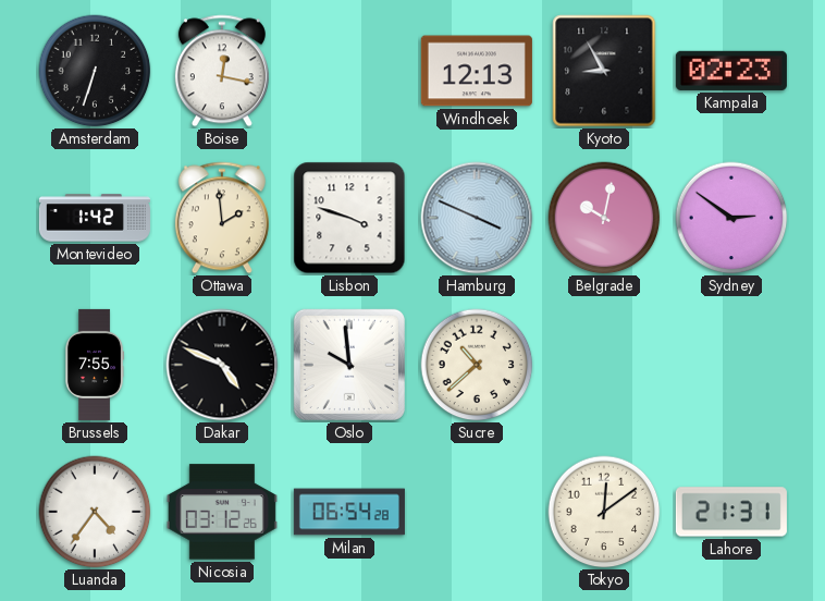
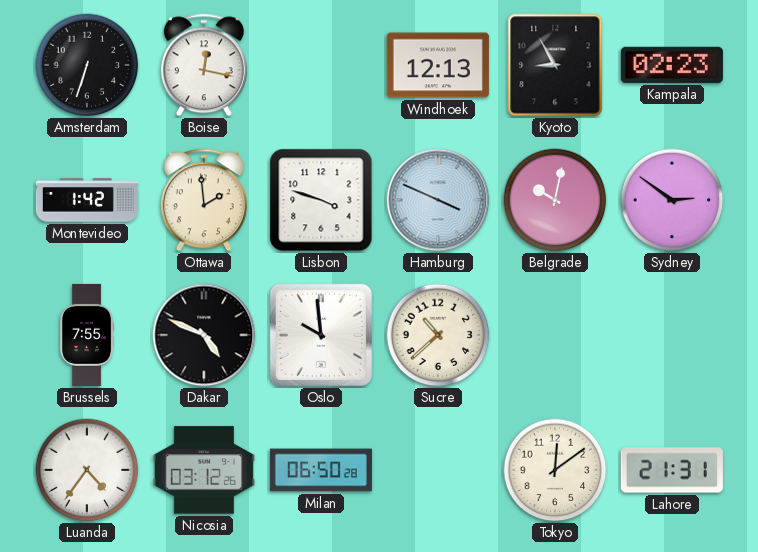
Milan: 06:54 -> 06:50 (321, 470)
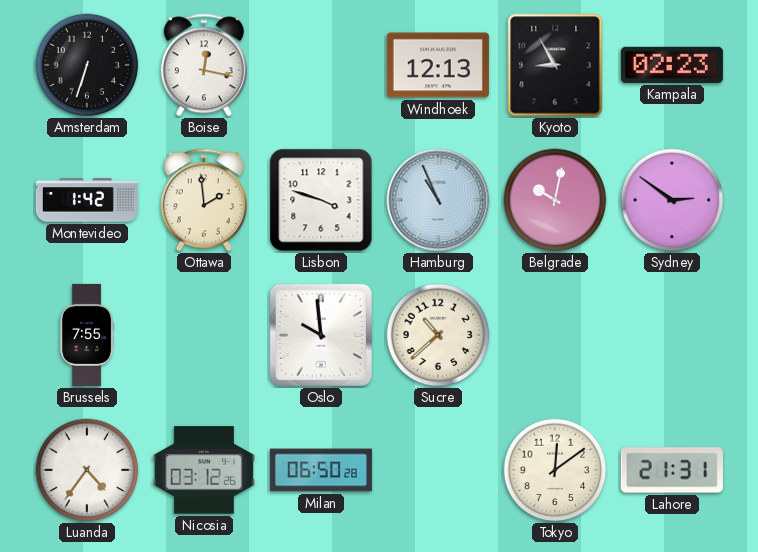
Hamburg: 3:49 -> 10:56 (438, 200)
Dakar: 4:49 -> none (204, 335)
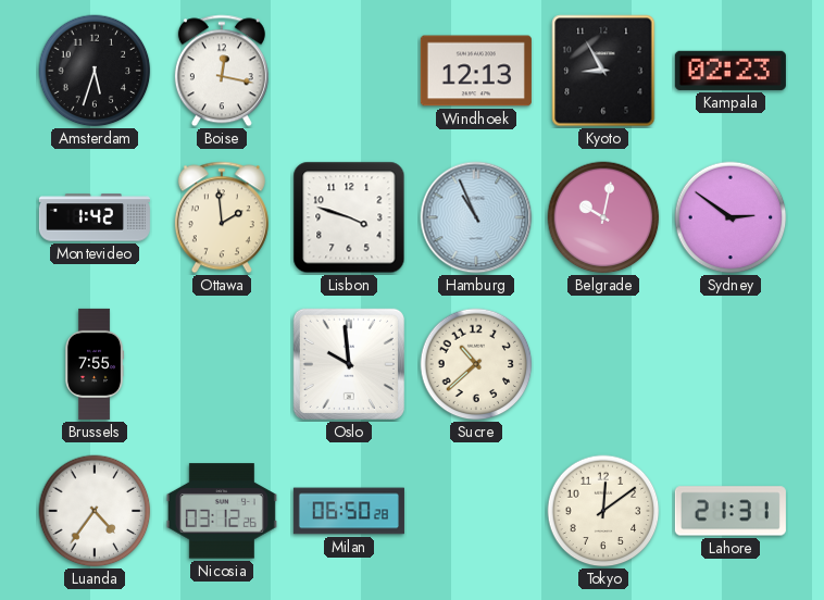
Amsterdam: 6:33 -> 5:33 (95, 71)
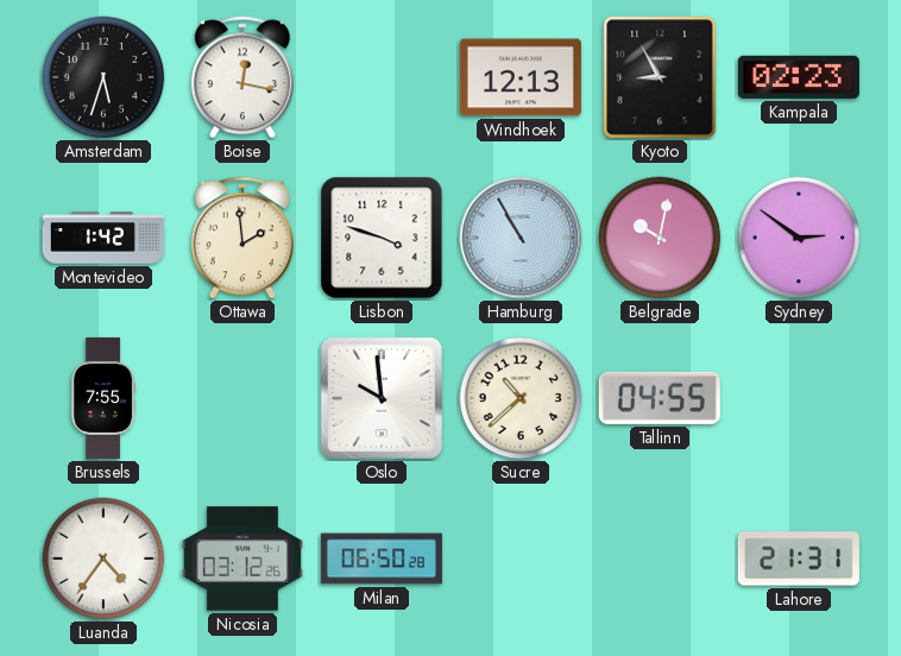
Hamburg: 10:56 -> 10:55 (521, 238)
Tallinn: none -> 04:55 (660, 398)
Tokyo: 12:09 -> none (603, 511)
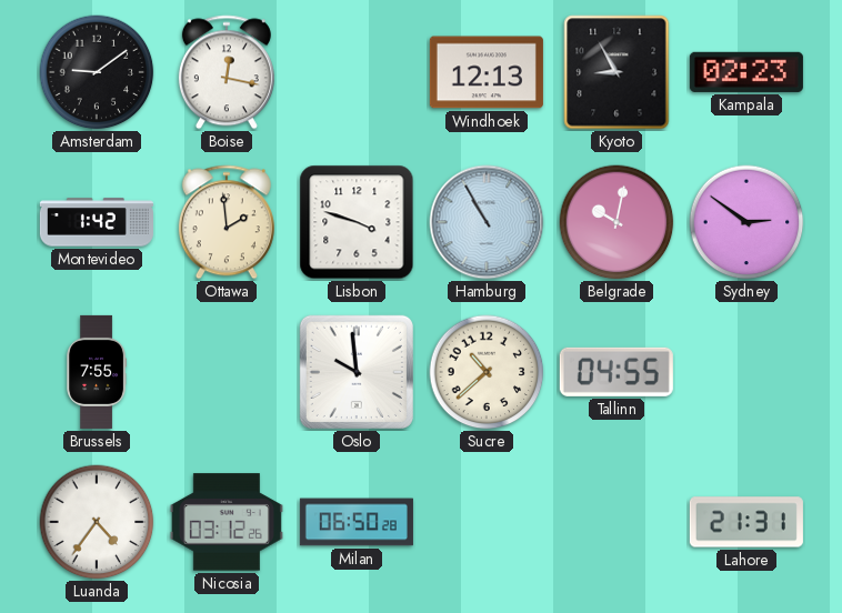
Amsterdam: 5:33 -> 9:09 (97, 72)
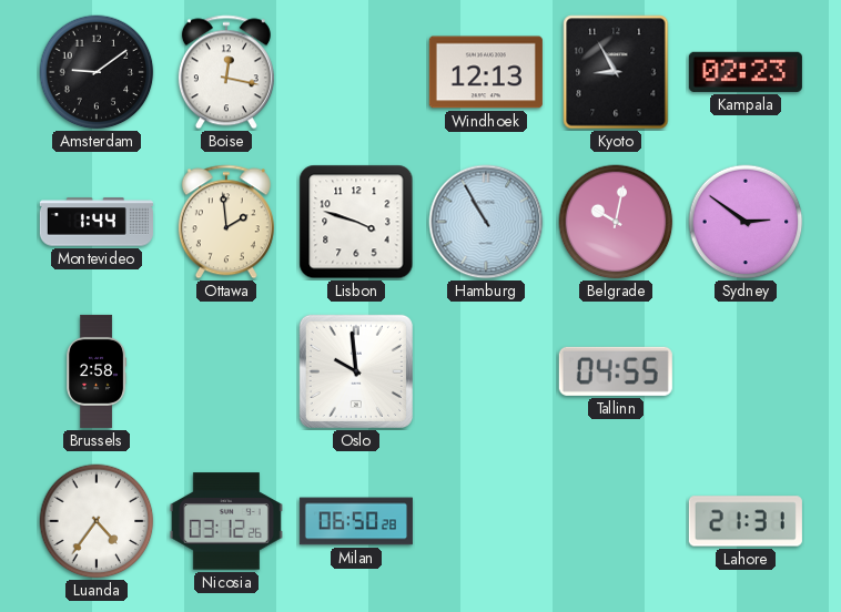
Montevideo: 1:42 -> 1:44 (97, 222)
Brussels: 7:55 -> 2:58 (97, 371)
Sucre: 10:38 -> none (487, 372)
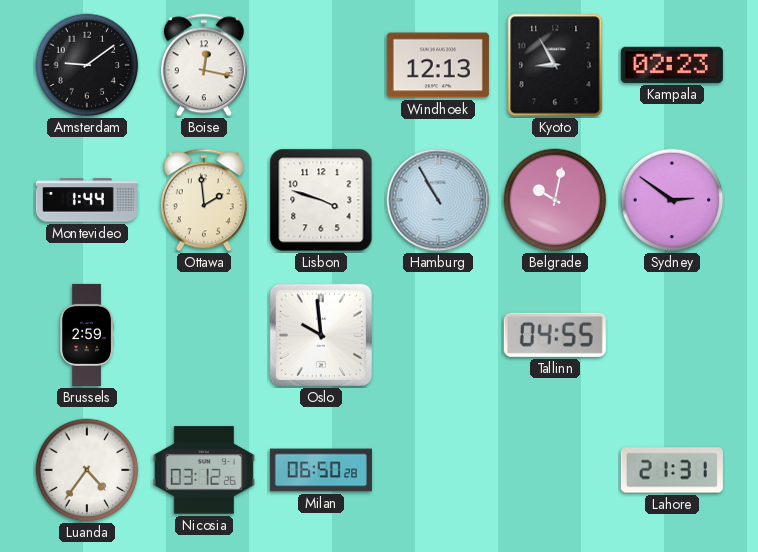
Brussels: 2:58 -> 2:59 (87, 335)
